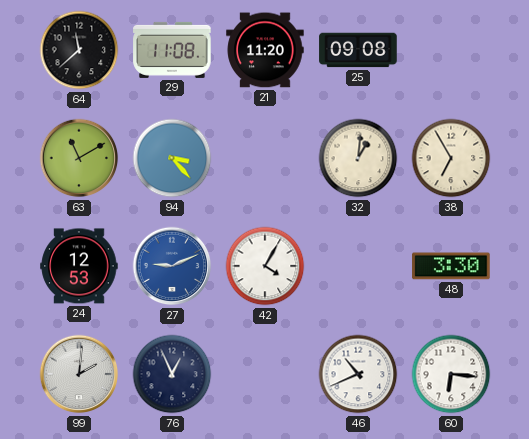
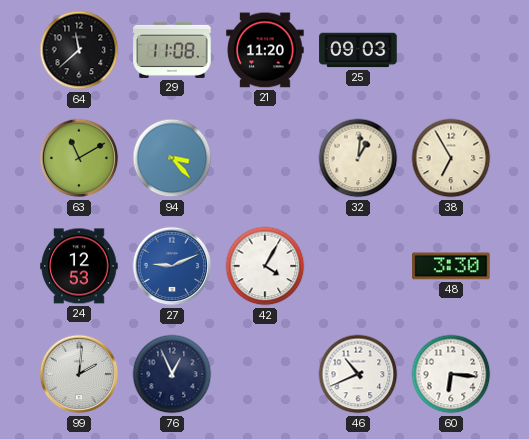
25: 09:08 -> 09:03 (358, 50)
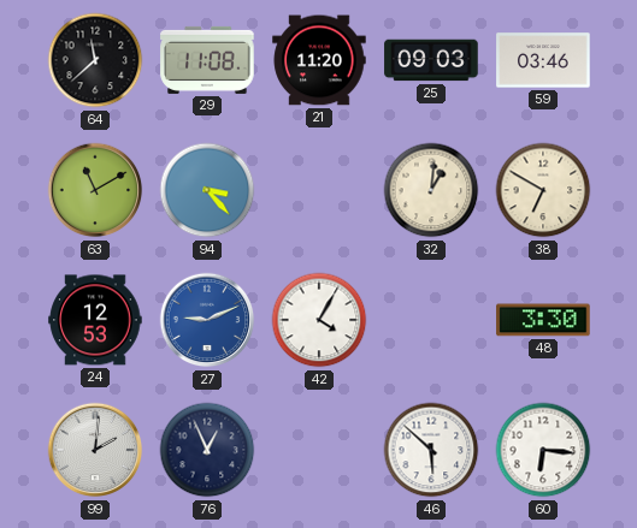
59: none -> 03:46 (543, 60)
38: 6:55 -> 6:50 (543, 190)
46: 10:41 -> 5:52 (431, 450)
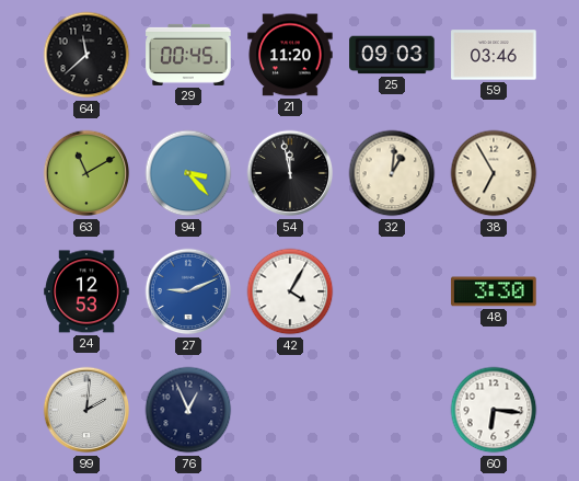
29: 11:08 -> 00:45 (188, 55)
54: none -> 11:58 (290, 173)
38: 6:50 -> 6:55 (494, 173)
46: 5:52 -> none (431, 450)
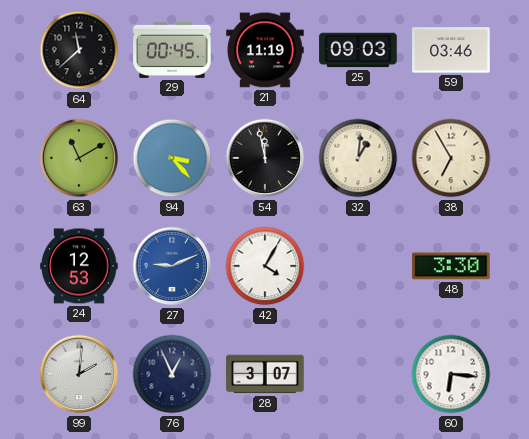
21: 11:20 -> 11:19 (265, 50)
28: none -> 3:07 (265, 374)
